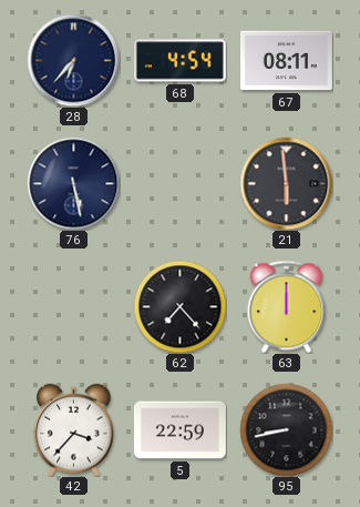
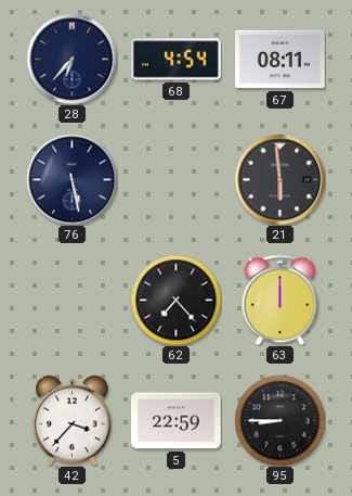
95: 8:43 -> 8:45 (279, 420)
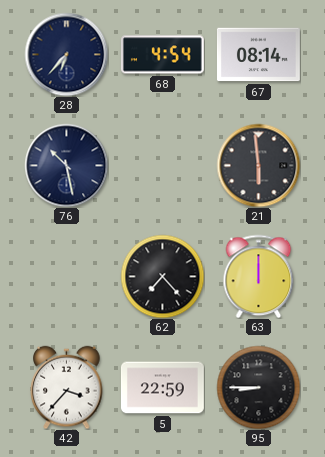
67: 08:11 -> 08:14 (258, 55)
76: 5:28 -> 10:28 (66, 165)
